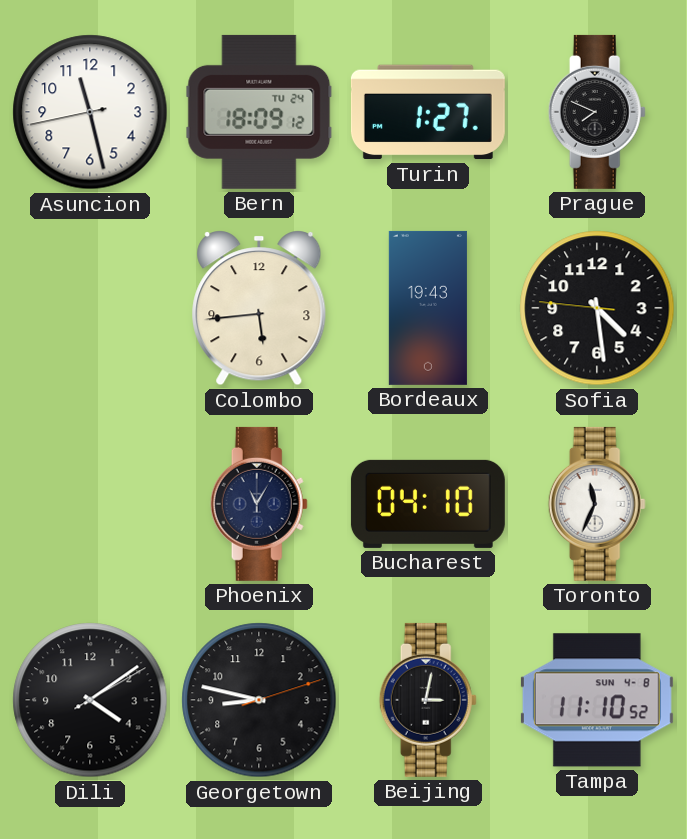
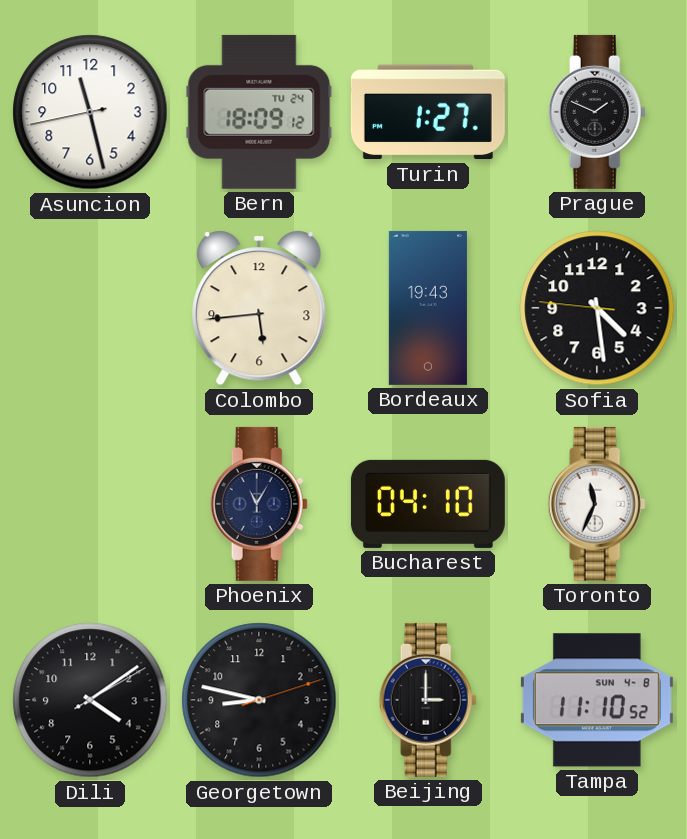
Prague: 7:49 -> 1:49 (597, 112)
Beijing: 3:02 -> 3:00 (428, 700)
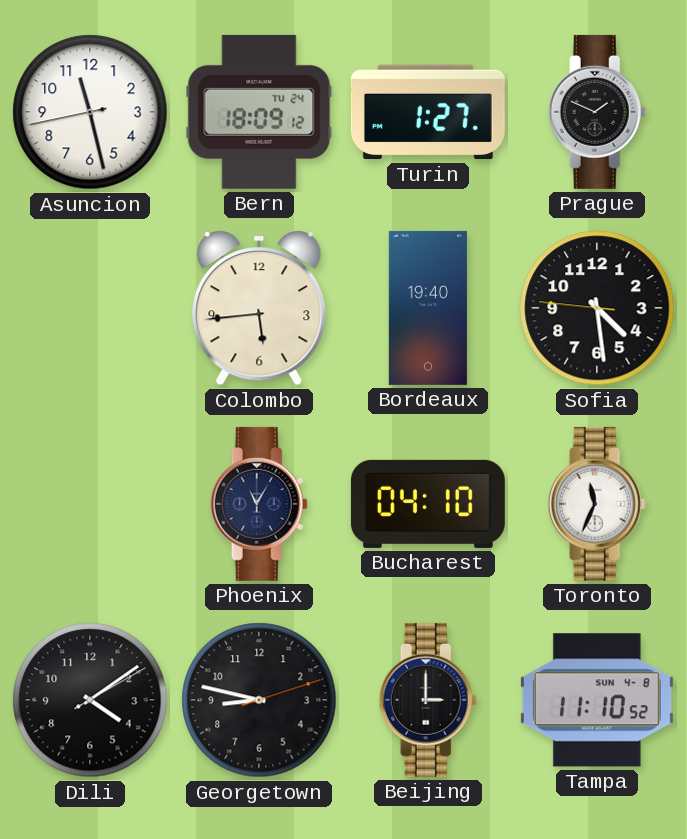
Bordeaux: 19:43 -> 19:40 (428, 308)
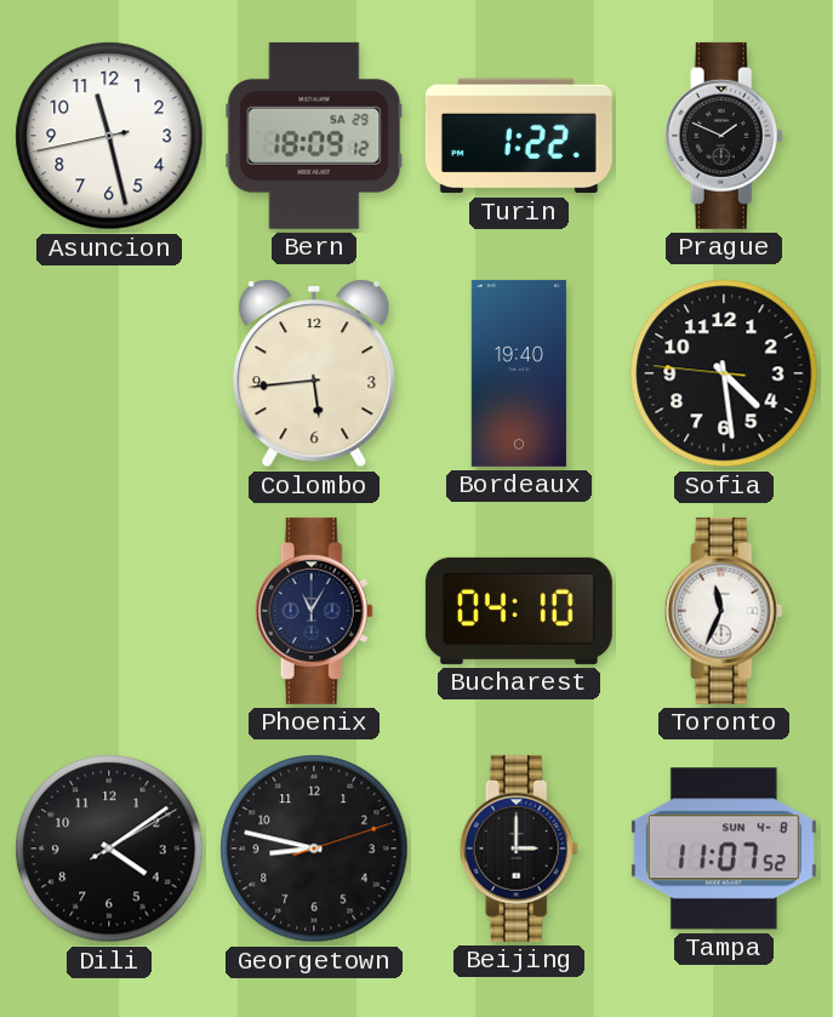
Bern date: TU 24 -> SA 29 (314, 136)
Turin: 1:27 -> 1:22 (519, 136)
Tampa: 11:10 -> 11:07 (724, 849)
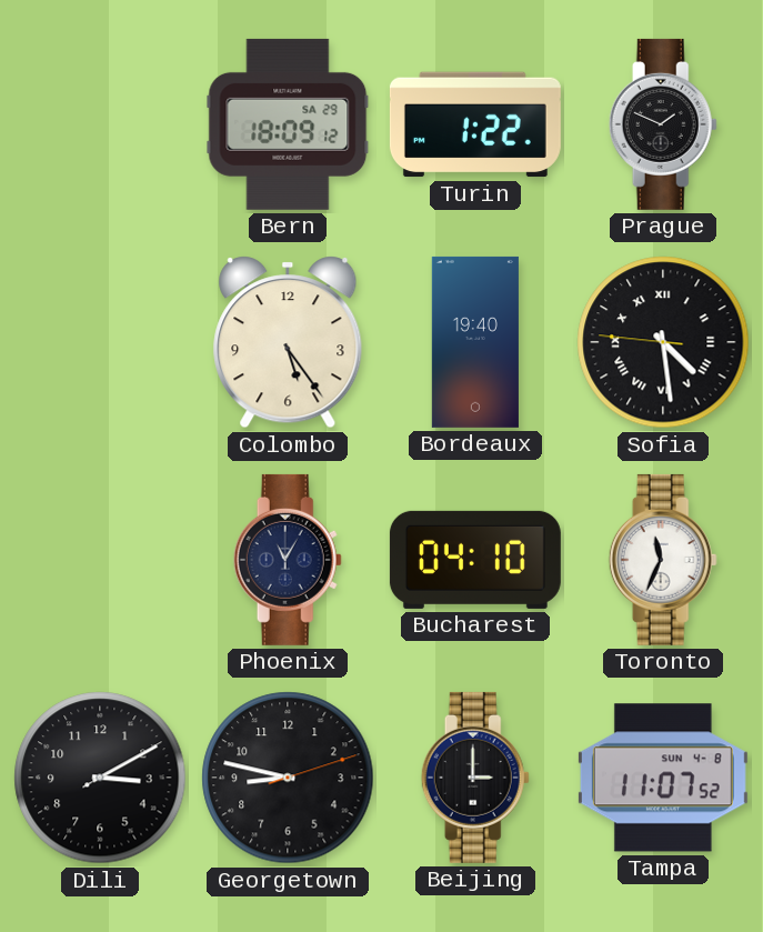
Asuncion: 11:27 -> none (109, 136)
Colombo: 5:44 -> 5:24 (288, 342)
Sofia numerals: Arabic -> Roman (663, 342)
Dili: 4:09 -> 3:10 (100, 778)
